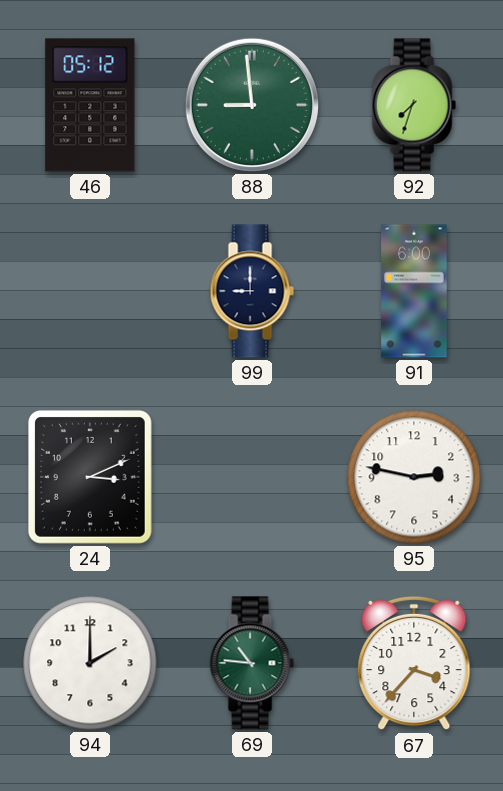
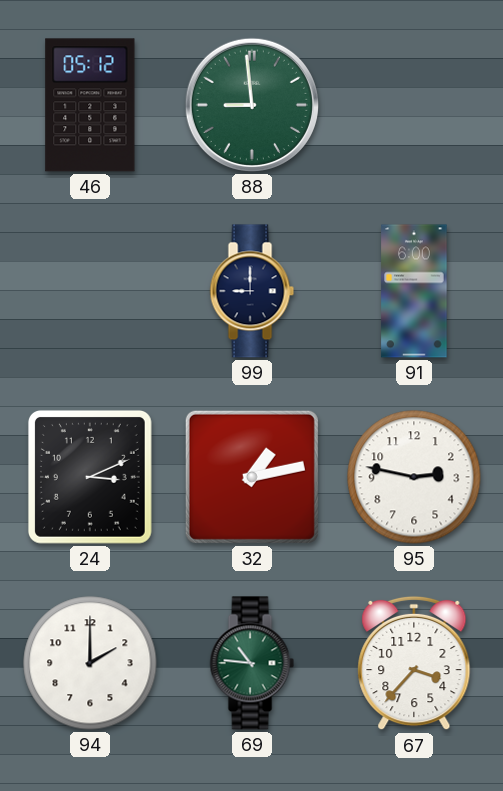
92: 7:33 -> none (414, 105)
32: none -> 1:13 (252, 477)
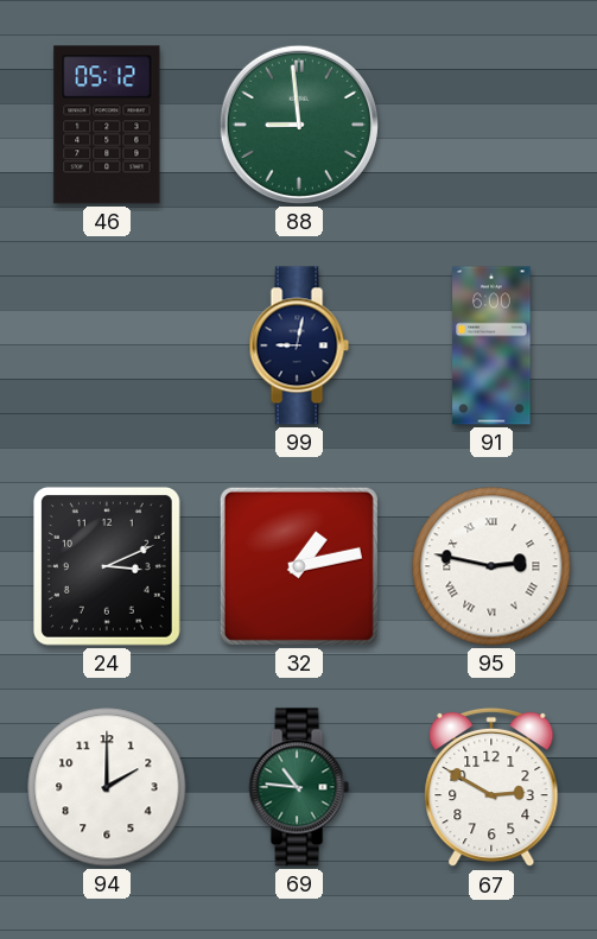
99: 9:00 -> 9:02 (299, 345)
95 numerals: Arabic -> Roman (491, 566)
67: 3:37 -> 2:50 (491, 787)
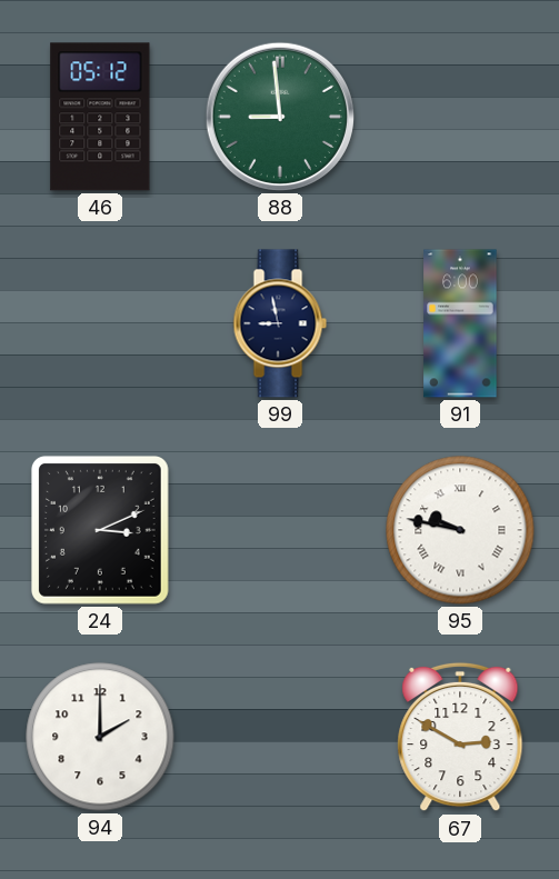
99: 9:02 -> 8:58 (280, 323)
32: 1:13 -> none (299, 566)
95: 2:47 -> 9:47 (460, 530)
69: 10:46 -> none (299, 787)
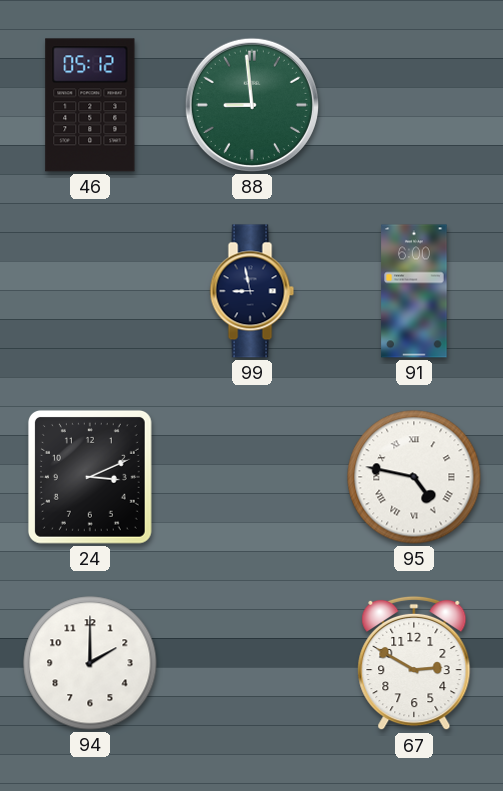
95: 9:47 -> 4:47 (414, 477)
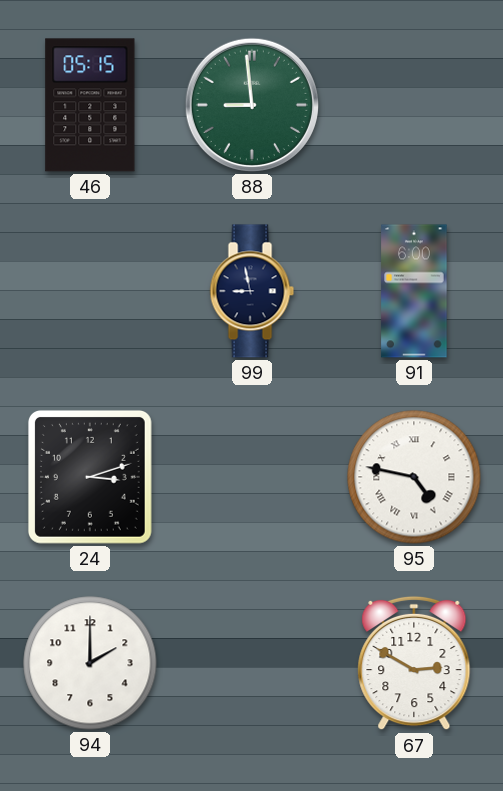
46: 05:12 -> 05:15 (90, 105)
24: 3:11 -> 3:12 (90, 477)
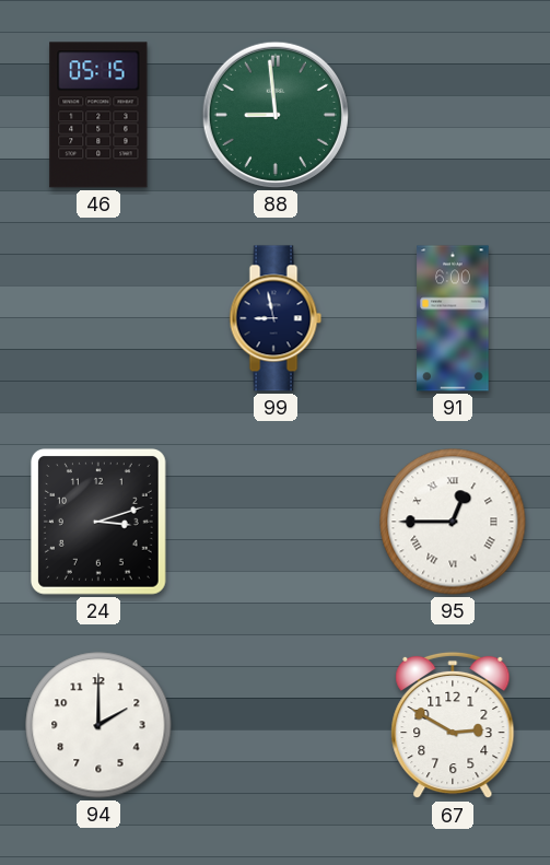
95: 4:47 -> 12:45 (453, 522)
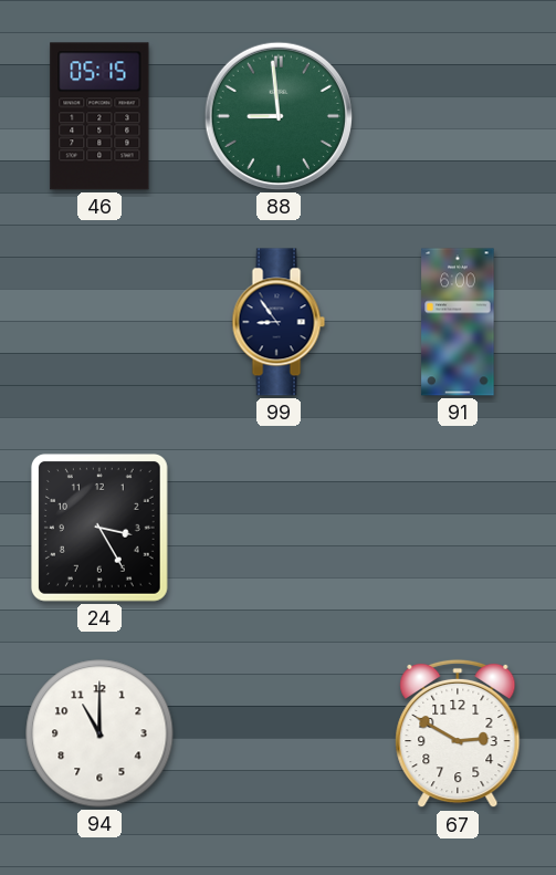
99: 8:58 -> 8:54 (279, 322)
24: 3:12 -> 3:25 (99, 528)
95: 12:45 -> none (453, 522)
94: 2:00 -> 11:00 (99, 733)
